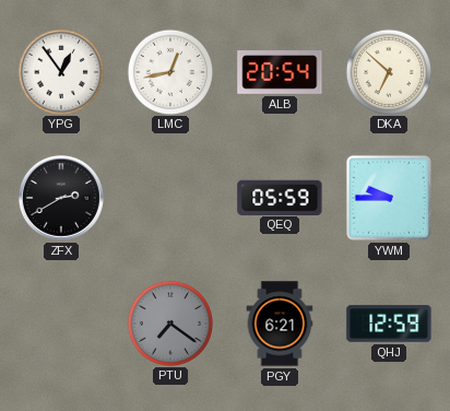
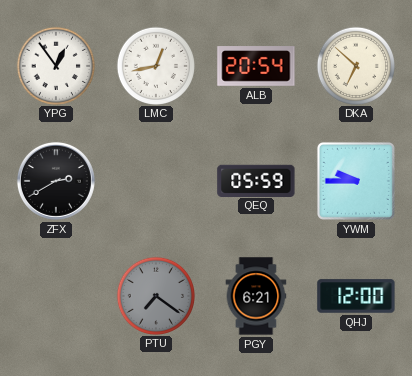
QHJ: 12:59 -> 12:00 (356, 296)
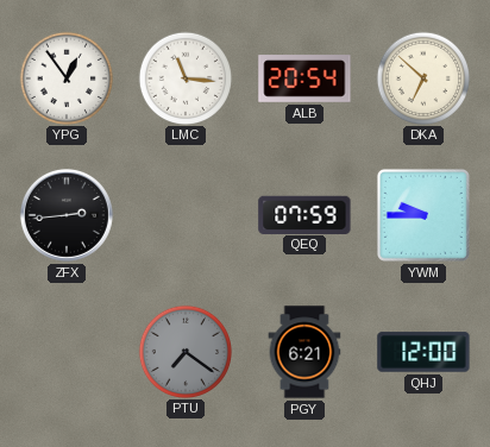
LMC: 12:43 -> 11:16 (184, 77)
ZFX: 2:40 -> 2:44 (67, 215)
QEQ: 05:59 -> 07:59 (304, 214)
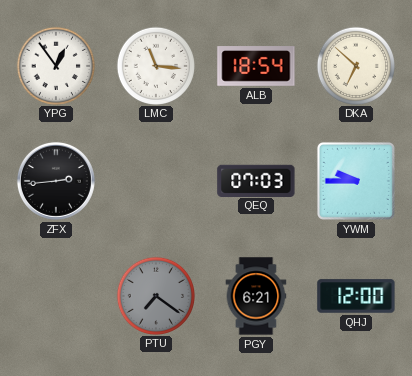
ALB: 20:54 -> 18:54 (256, 66)
QEQ: 07:59 -> 07:03 (256, 180)
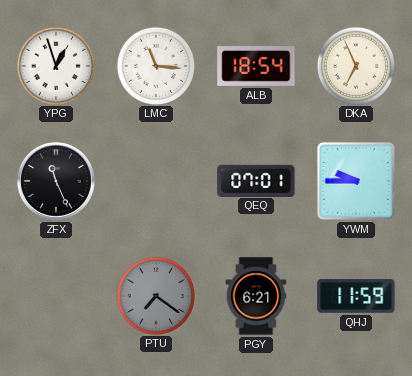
YPG: 12:54 -> 12:57 (55, 65)
DKA: 6:52 -> 6:56 (355, 65)
ZFX: 2:44 -> 11:26 (56, 181)
QEQ: 07:03 -> 07:01 (256, 180)
QHJ: 12:00 -> 11:59 (356, 296)
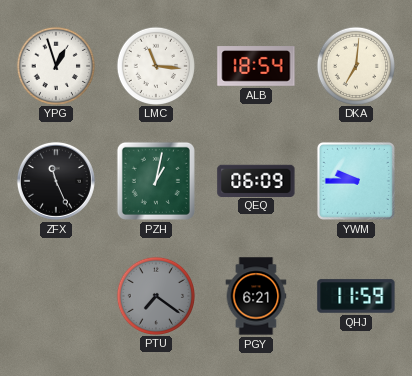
DKA: 6:56 -> 7:01 (355, 65)
PZH: none -> 1:02 (156, 181)
QEQ: 07:01 -> 06:09 (256, 180)
